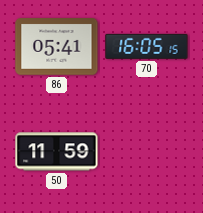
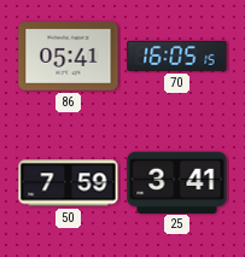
50: 11:59 -> 7:59 (69, 183)
25: none -> 3:41 (177, 182)
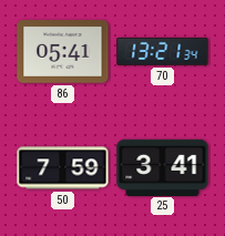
70: 16:05 -> 13:21 (163, 51)
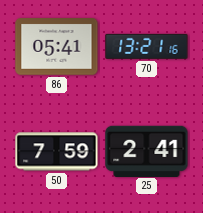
70: 13:21:34 -> 13:21:16 (147, 46)
25: 3:41 -> 2:41 (147, 151)
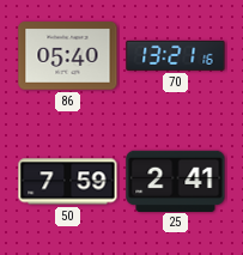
86: 05:41 -> 05:40 (68, 56)
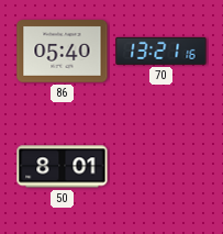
50: 7:59 -> 8:01 (63, 167)
25: 2:41 -> none (176, 181)
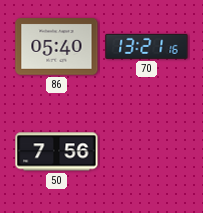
50: 8:01 -> 7:56 (57, 152)
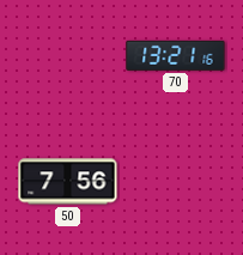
86: 05:40 -> none (57, 47)
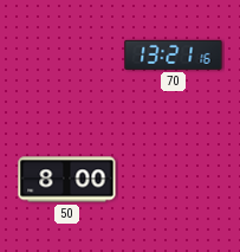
50: 7:56 -> 8:00 (67, 180)
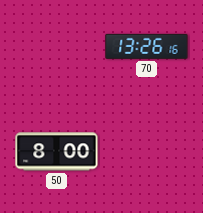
70: 13:21 -> 13:26 (147, 46)
